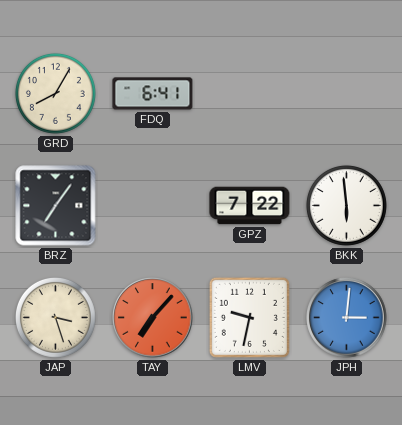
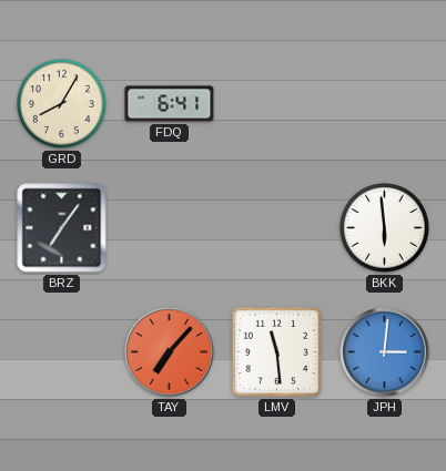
GPZ: 7:22 -> none (250, 206)
JAP: 3:27 -> none (55, 317)
LMV: 9:32 -> 11:29 (276, 351)
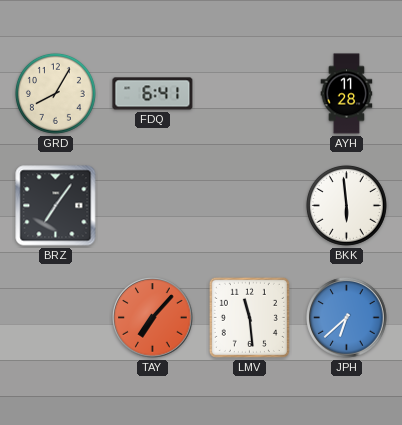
AYH: none -> 11:28 (347, 94)
JPH: 3:01 -> 6:38 (347, 318)
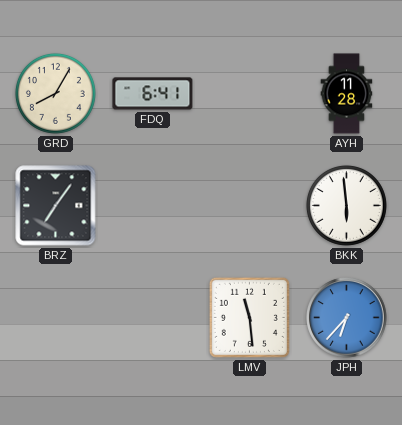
TAY: 7:07 -> none (153, 318)
JPH: 6:38 -> 6:37 (347, 318)
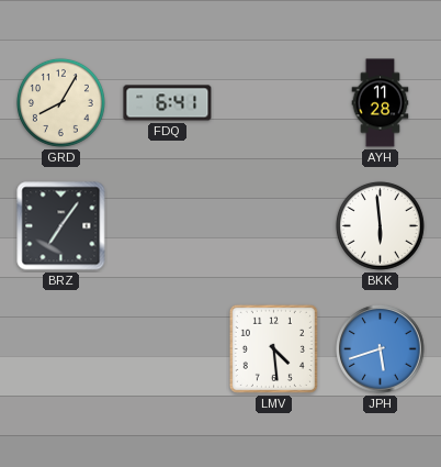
LMV: 11:29 -> 4:29 (273, 348)
JPH: 6:37 -> 5:42 (381, 349)
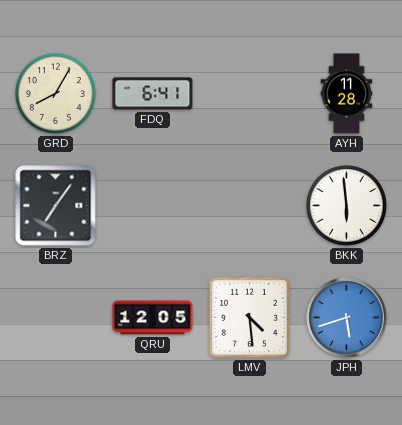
QRU: none -> 12:05 (153, 318)
